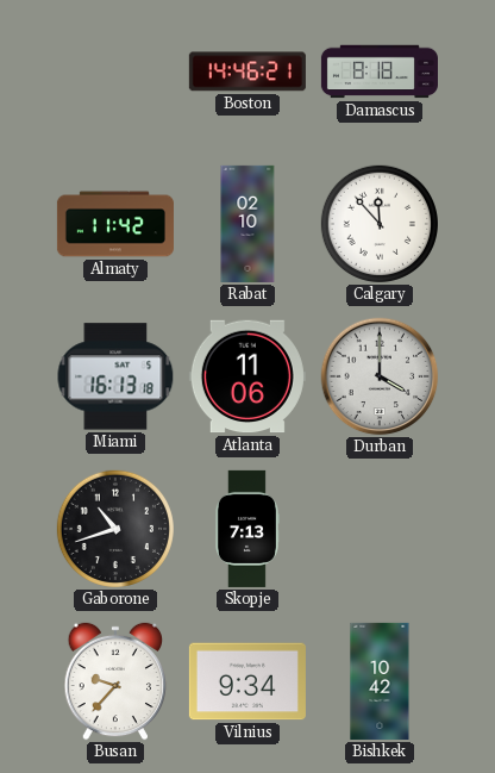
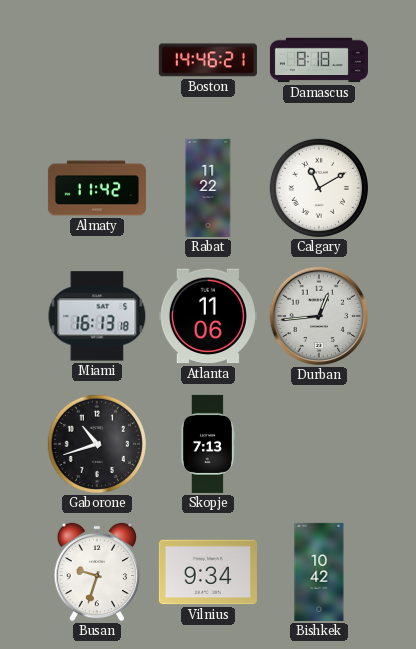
Rabat: 02:10 -> 11:22 (208, 188)
Calgary: 11:53 -> 11:10 (319, 188)
Durban: 4:00 -> 12:44 (319, 316)
Busan: 9:37 -> 9:33 (97, 572)
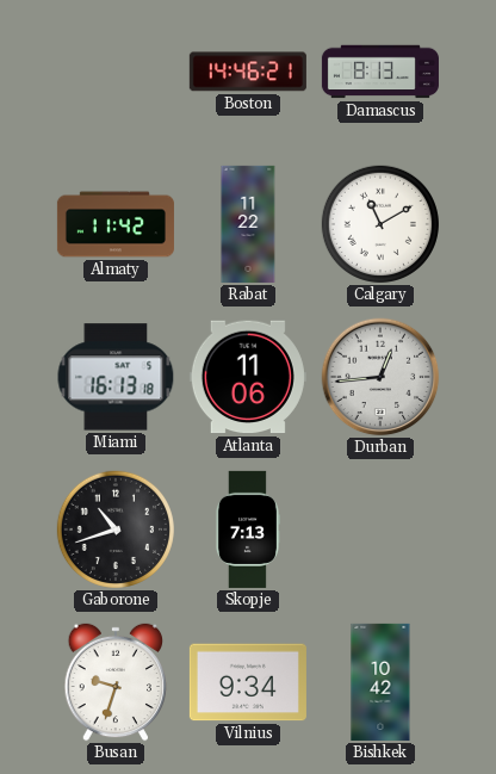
Damascus: 8:18 -> 8:13 (380, 72)
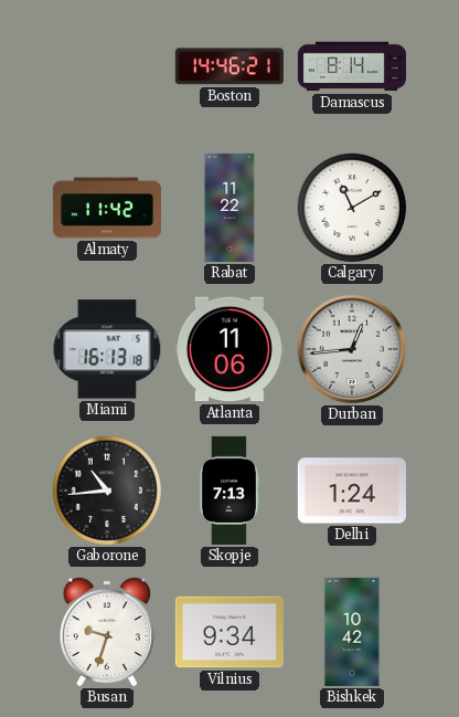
Damascus: 8:13 -> 8:14 (352, 66)
Gaborone: 10:42 -> 10:44 (107, 491)
Delhi: none -> 1:24 (352, 491)
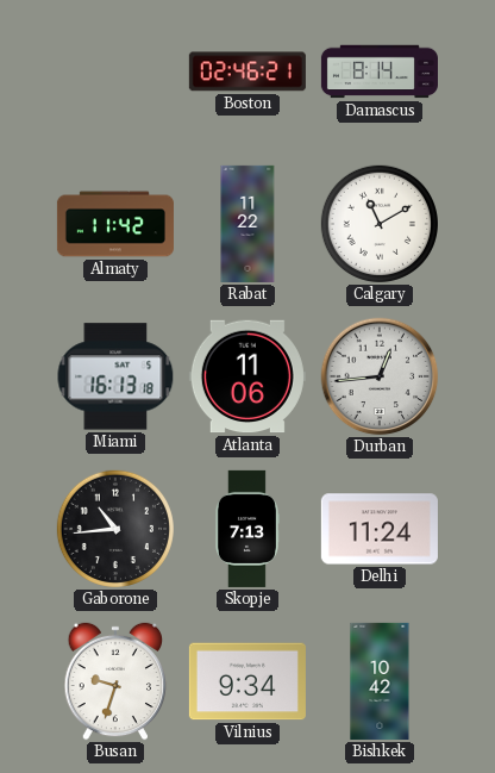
Boston: 14:46 -> 02:46 (248, 71)
Delhi: 1:24 -> 11:24 (380, 529)
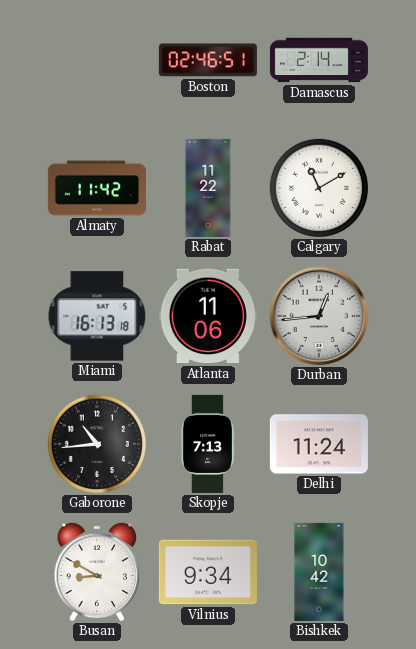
Boston: 02:46:21 -> 02:46:51 (208, 60)
Damascus: 8:14 -> 2:14 (319, 60)
Busan: 9:33 -> 8:50 (97, 572)
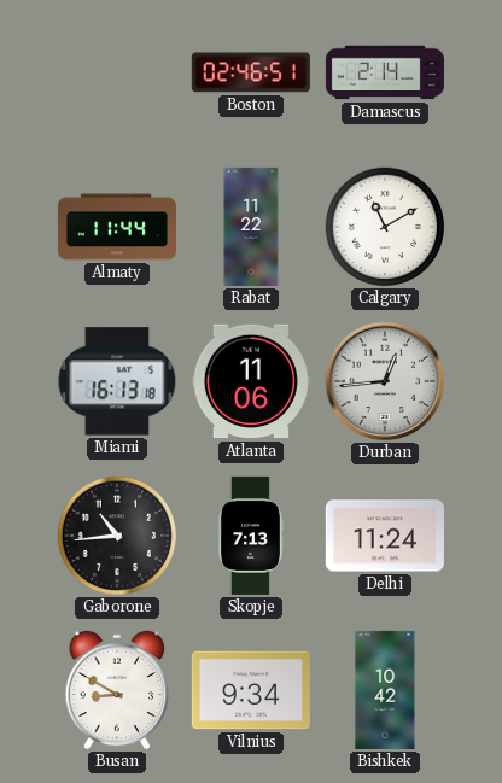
Almaty: 11:42 -> 11:44 (117, 227)
